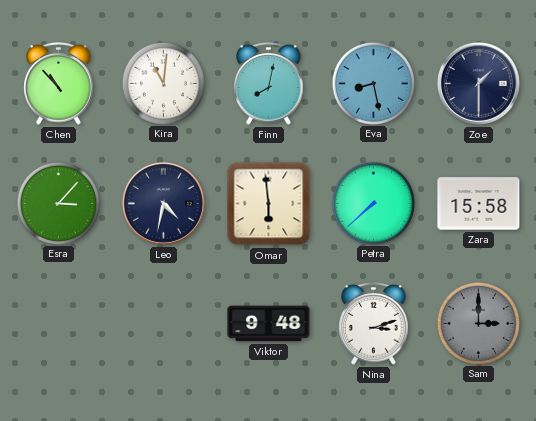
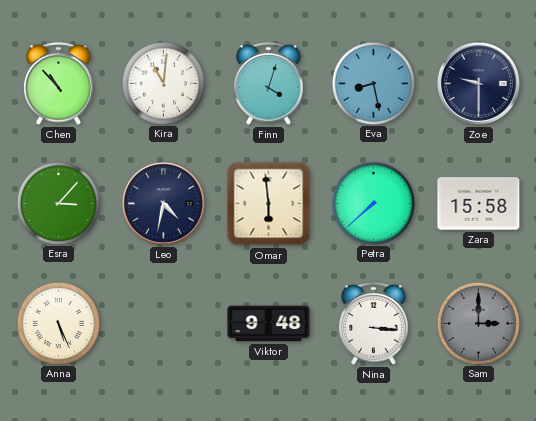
Finn: 8:02 -> 4:03 (269, 84)
Zoe: 1:30 -> 9:30 (478, 83)
Anna: none -> 5:26 (58, 323)
Nina: 3:12 -> 3:16 (374, 324)
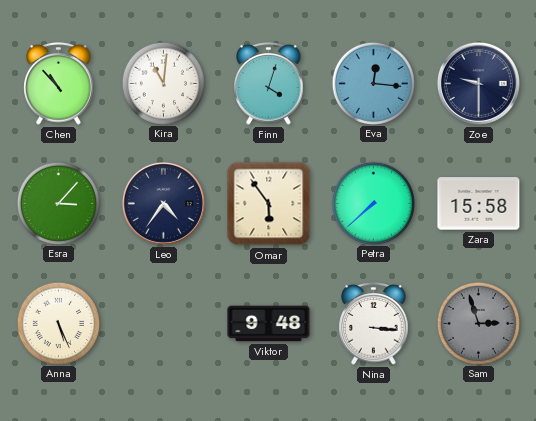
Eva: 8:28 -> 12:16 (373, 83)
Leo: 4:32 -> 4:36 (163, 203)
Omar: 5:59 -> 5:54 (269, 204)
Sam: 3:00 -> 2:57 (478, 323)
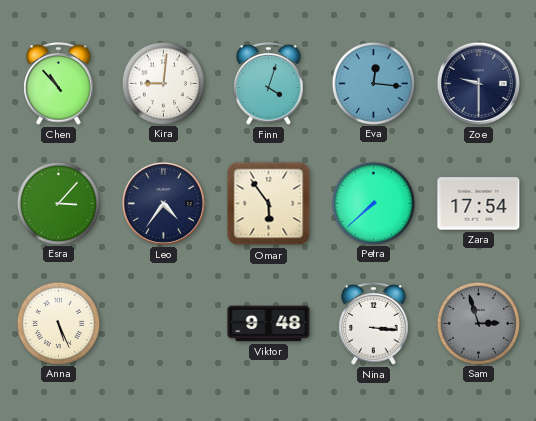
Kira: 11:01 -> 9:01 (163, 83)
Zara: 15:58 -> 17:54 (479, 204)
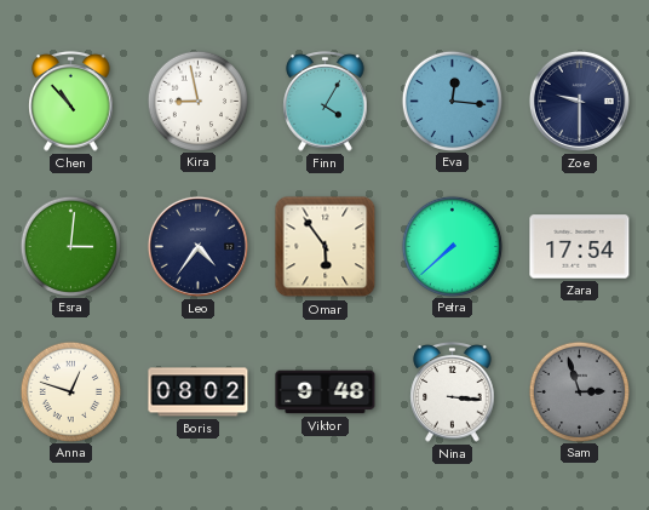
Kira: 9:01 -> 8:58 (197, 101)
Finn: 4:03 -> 4:05 (326, 102)
Esra: 3:07 -> 3:01 (70, 246)
Anna: 5:26 -> 12:48 (70, 391)
Boris: none -> 08:02 (199, 392)
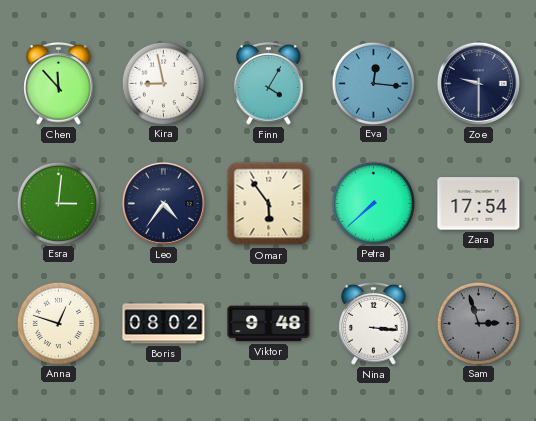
Chen: 10:53 -> 11:53 (59, 84)
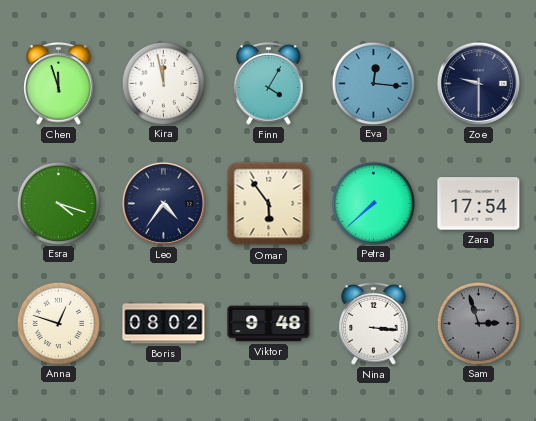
Chen: 11:53 -> 11:57 (59, 84)
Kira: 8:58 -> 11:58 (163, 83)
Esra: 3:01 -> 4:18 (58, 203)
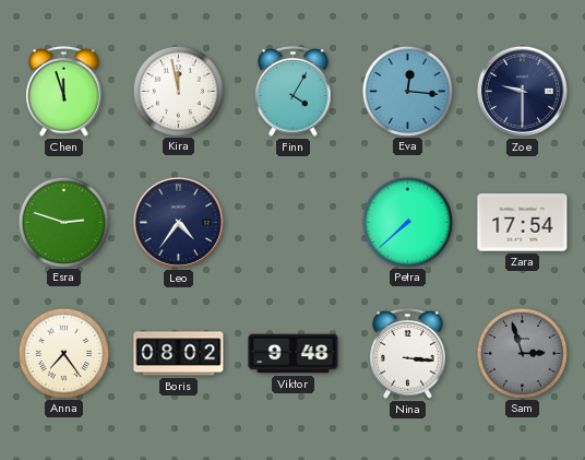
Esra: 4:18 -> 2:48 (63, 222)
Omar: 5:54 -> none (269, 204)
Anna: 12:48 -> 7:24 (63, 353)
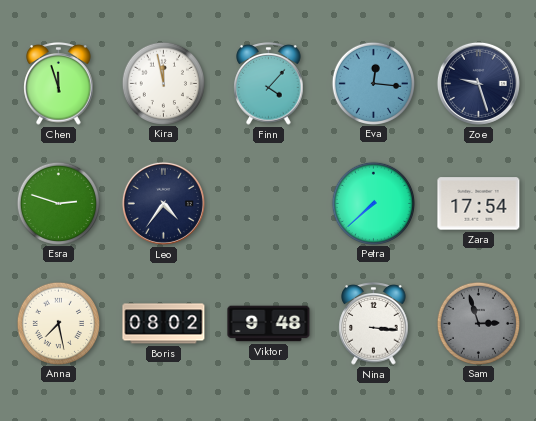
Finn: 4:05 -> 4:07 (269, 84)
Zoe: 9:30 -> 9:27 (478, 83)
Anna: 7:24 -> 7:28 (58, 323)
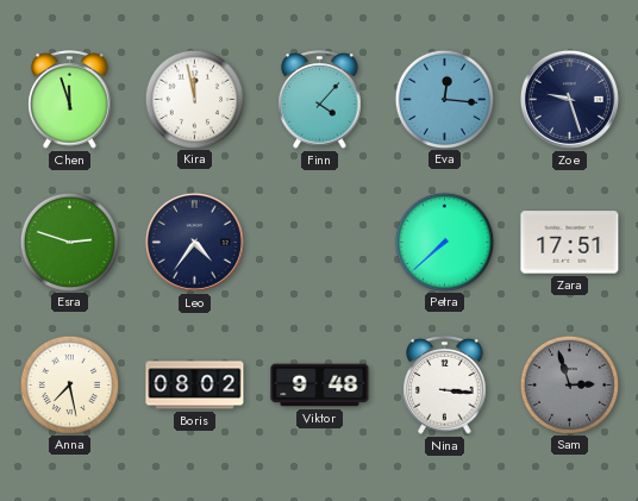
Zara: 17:54 -> 17:51 (570, 243)
